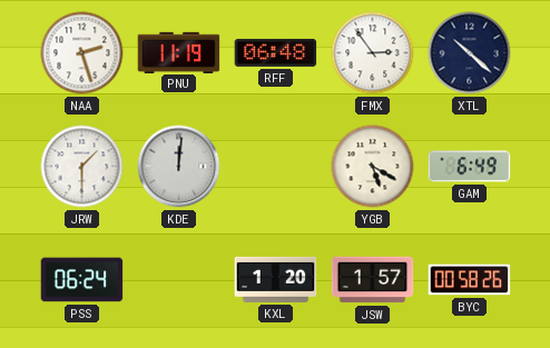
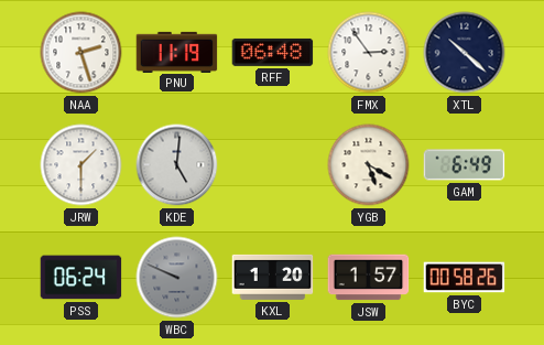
KDE: 12:01 -> 5:01 (177, 165)
WBC: none -> 9:49 (177, 278)
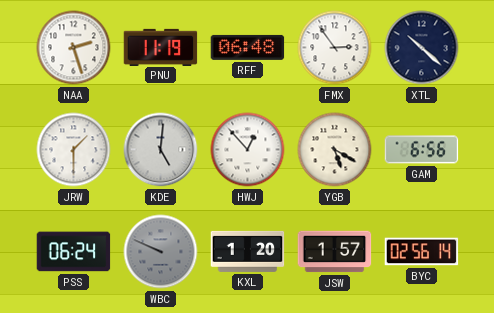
HWJ: none -> 12:53 (248, 150)
GAM: 6:49 -> 6:56 (422, 150)
BYC: 00:58 -> 02:56 (422, 252)
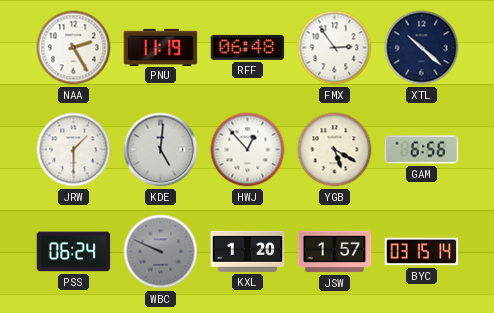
NAA: 2:27 -> 2:25 (74, 48)
BYC: 02:56 -> 03:15 (422, 252)
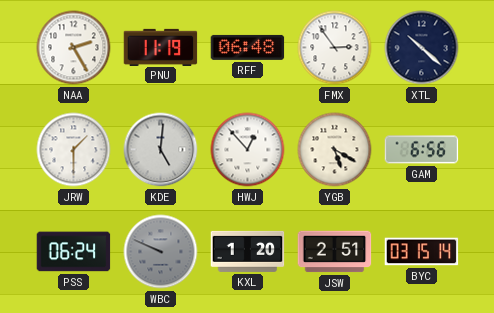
JSW: 1:57 -> 2:51 (335, 252)
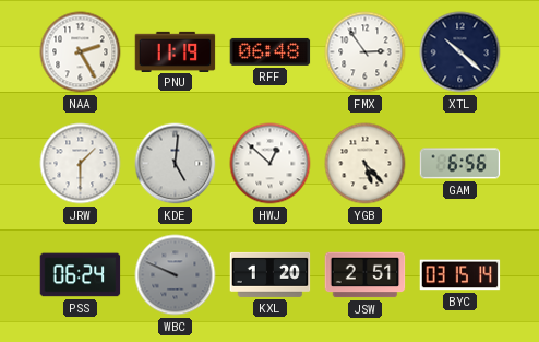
HWJ: 12:53 -> 12:52 (271, 164)
YGB: 5:20 -> 5:23 (366, 164)
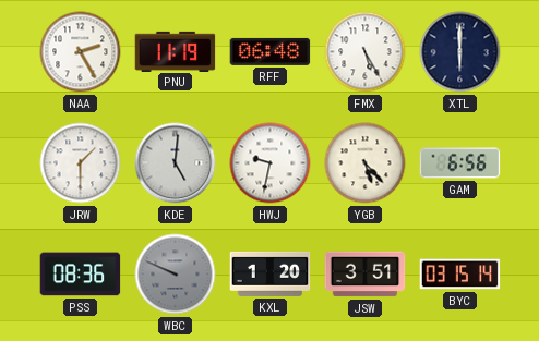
FMX: 2:54 -> 5:25 (366, 52)
XTL: 10:22 -> 6:00 (460, 52)
HWJ: 12:52 -> 9:32 (271, 163)
PSS: 06:24 -> 08:36 (81, 275)
JSW: 2:51 -> 3:51 (366, 275)
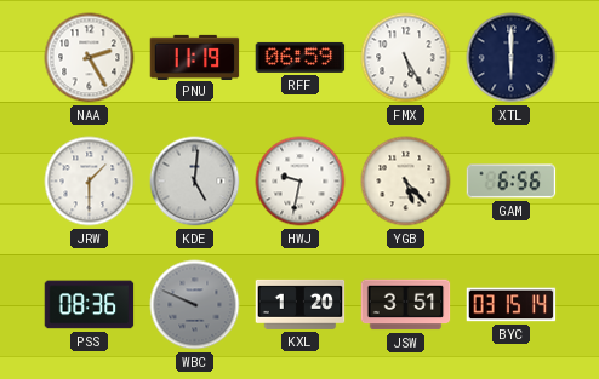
RFF: 06:48 -> 06:59 (301, 57)
